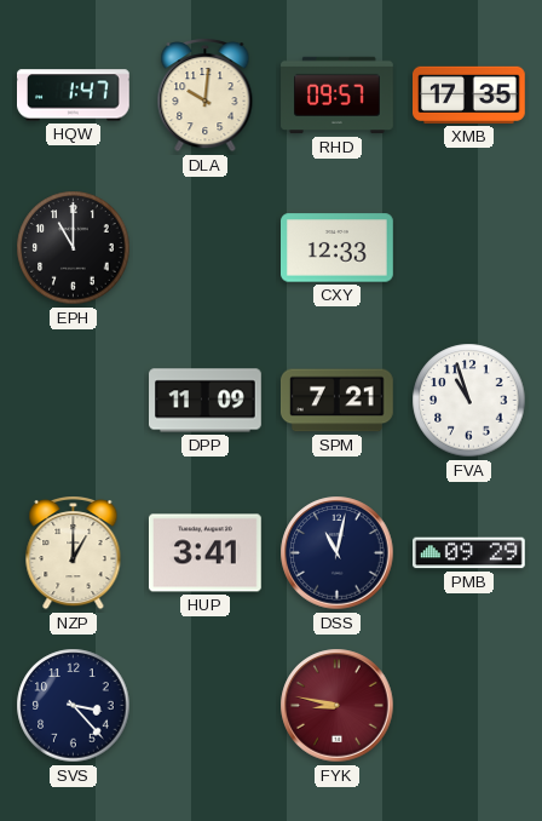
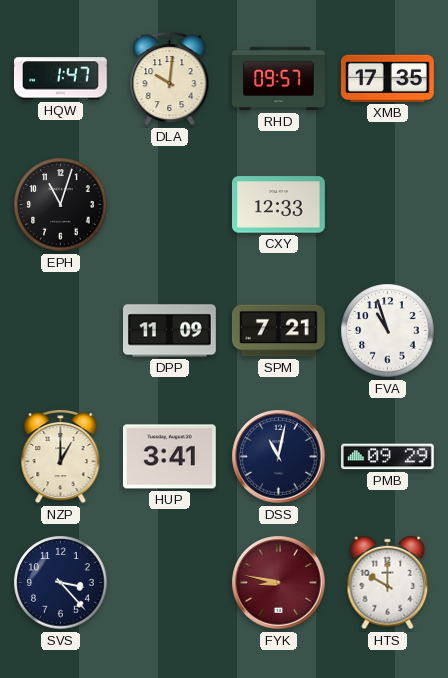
EPH: 11:00 -> 11:03 (61, 205)
HTS: none -> 10:00 (388, 583)
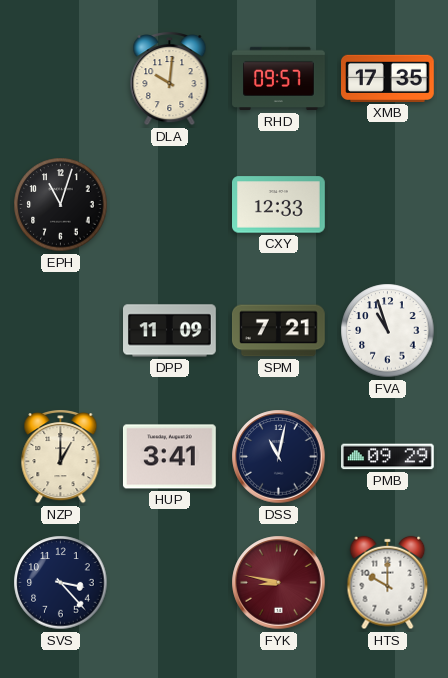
HQW: 1:47 -> none (61, 79)
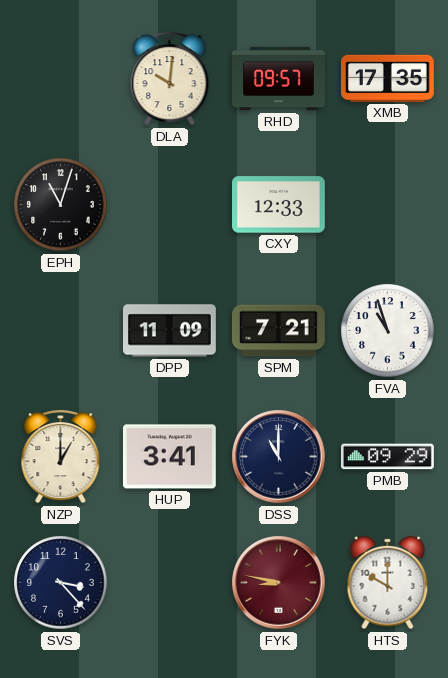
DSS: 11:02 -> 11:00 (279, 457)
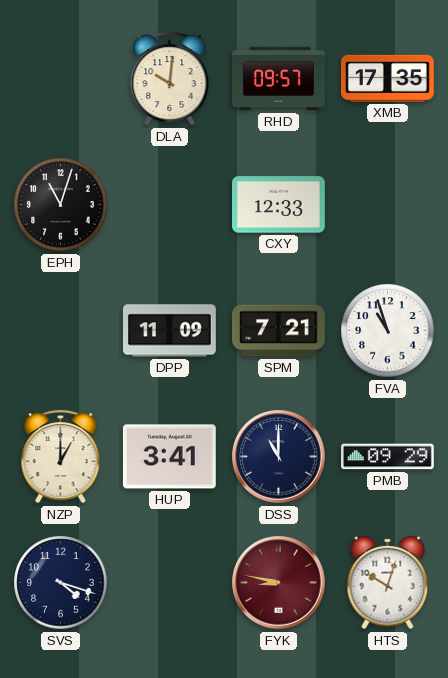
SVS: 3:23 -> 4:18 (61, 583)
HTS: 10:00 -> 10:03 (388, 583)
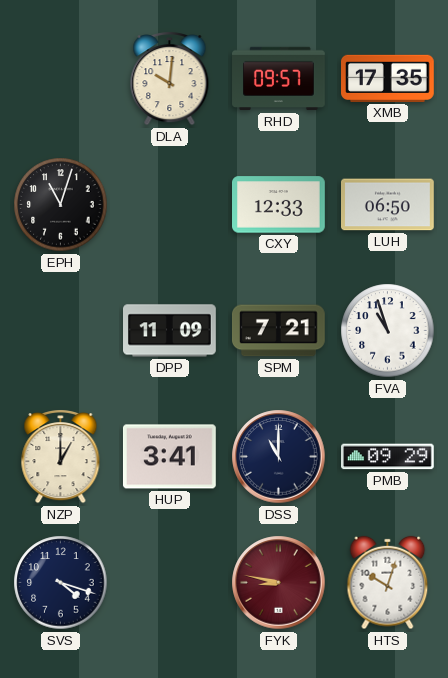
LUH: none -> 06:50 (388, 205)
